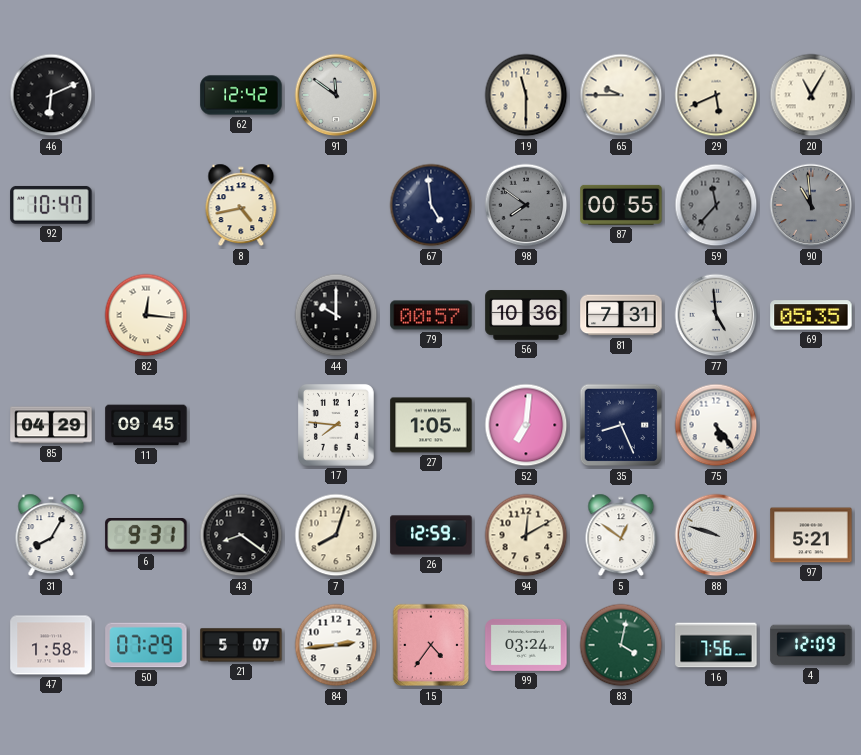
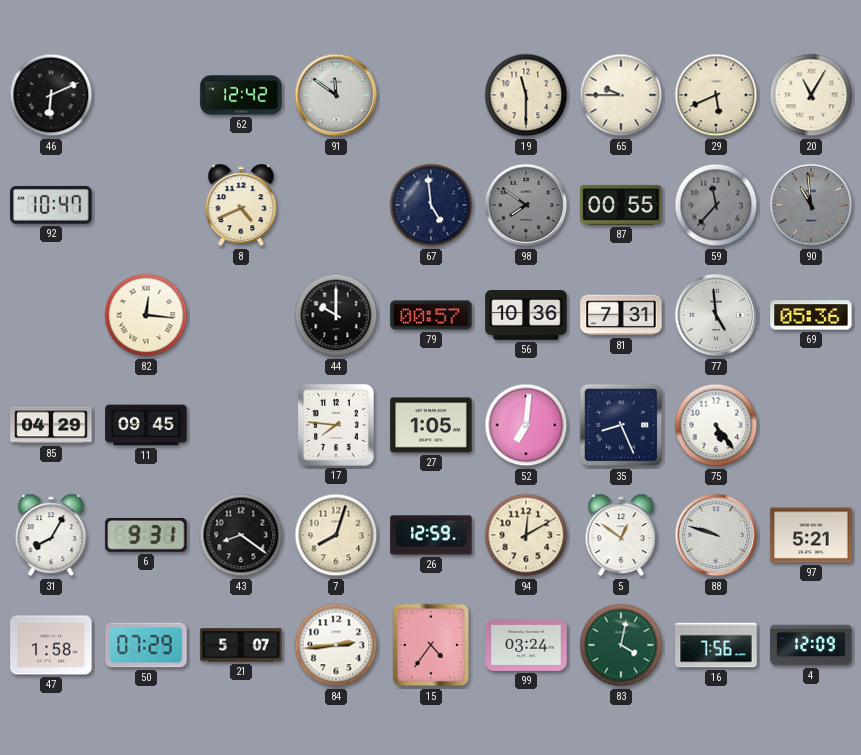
8: 4:43 -> 4:41 (241, 205)
69: 05:35 -> 05:36 (811, 315)
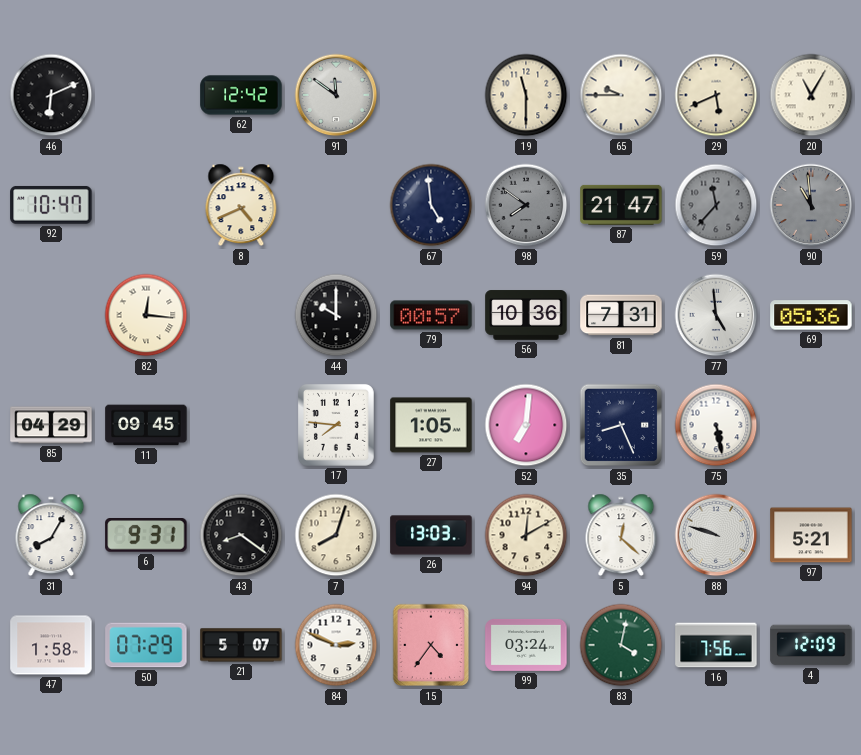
87: 00:55 -> 21:47 (621, 205)
75: 5:24 -> 5:28 (716, 425)
26: 12:59 -> 13:03 (431, 535)
5: 12:51 -> 12:22 (621, 535)
84: 2:44 -> 2:49 (336, 645)
